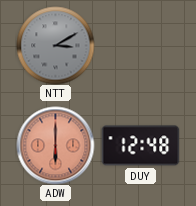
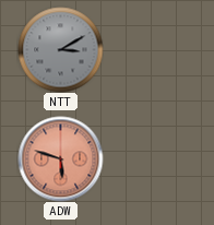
ADW: 6:00 -> 5:48 (60, 158)
DUY: 12:48 -> none (140, 146)
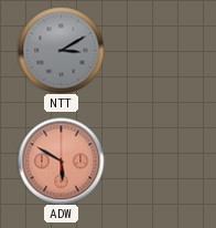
ADW: 5:48 -> 5:50 (61, 160)
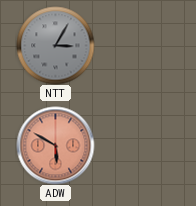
NTT: 3:10 -> 3:05 (55, 45)
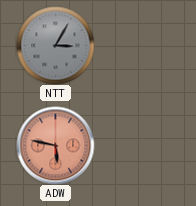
ADW: 5:50 -> 5:47 (55, 145)
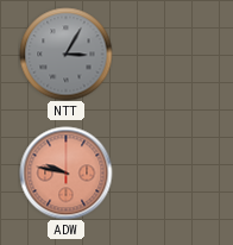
ADW: 5:47 -> 9:47 (65, 172)
